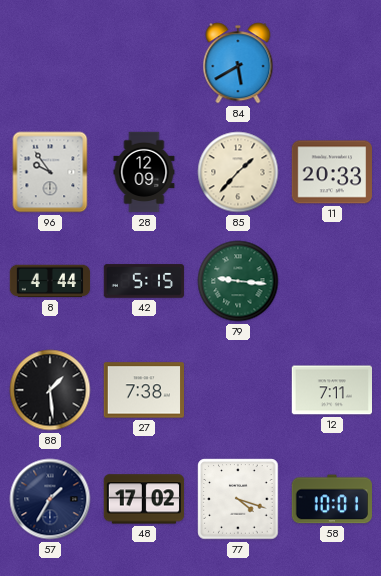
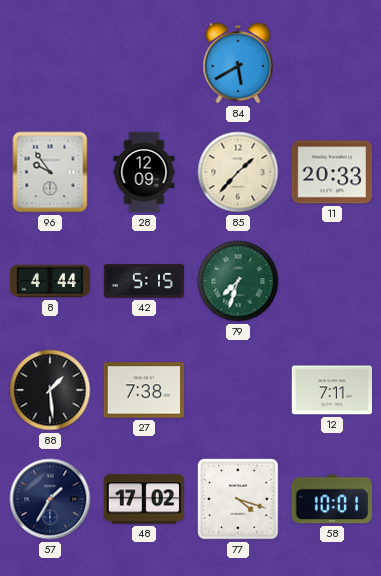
79: 9:16 -> 7:33 (238, 281)
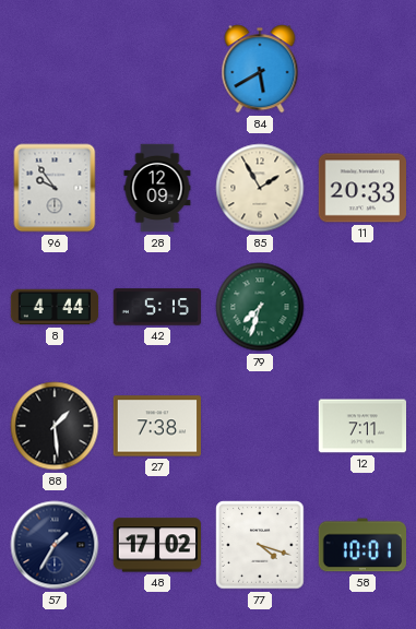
85: 1:37 -> 1:55 (260, 188)
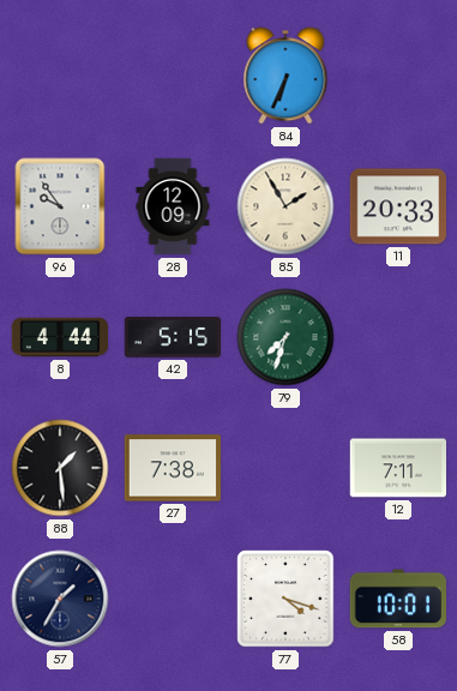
84: 5:40 -> 6:34 (285, 76)
48: 17:02 -> none (156, 545)
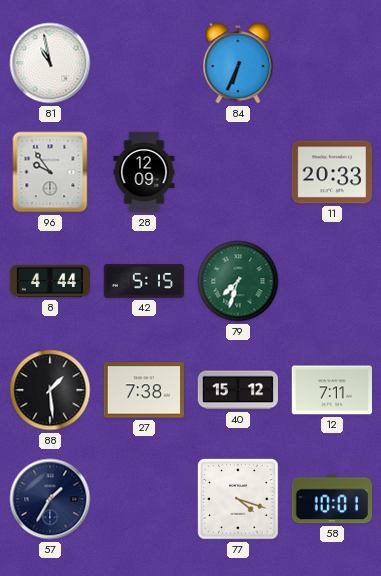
81: none -> 10:58 (50, 63)
85: 1:55 -> none (285, 206)
40: none -> 15:12 (238, 390)
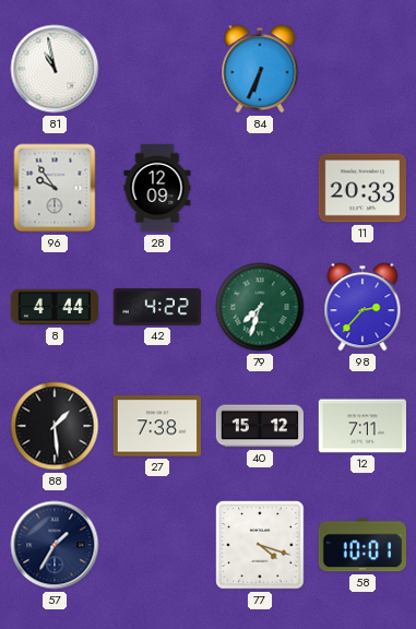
42: 5:15 -> 4:22 (157, 307)
98: none -> 2:37 (362, 307)
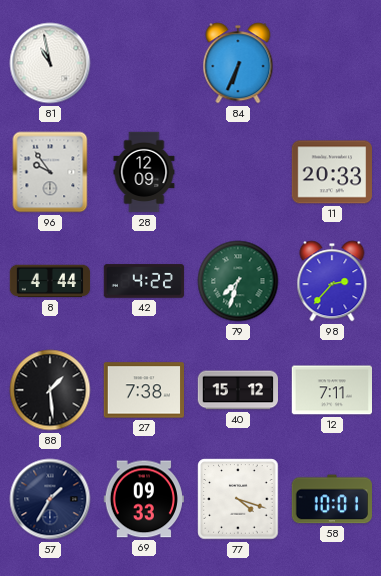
69: none -> 09:33 (143, 499)
